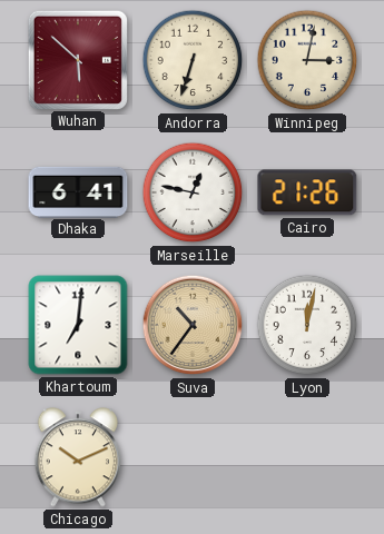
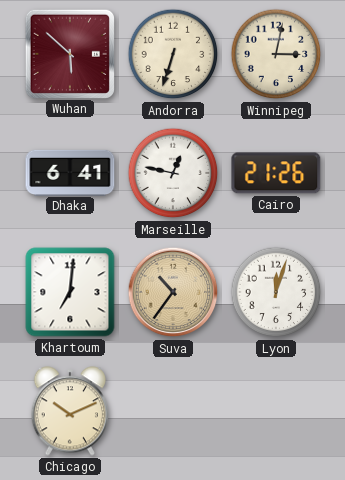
Lyon: 12:02 -> 12:03 (276, 292)
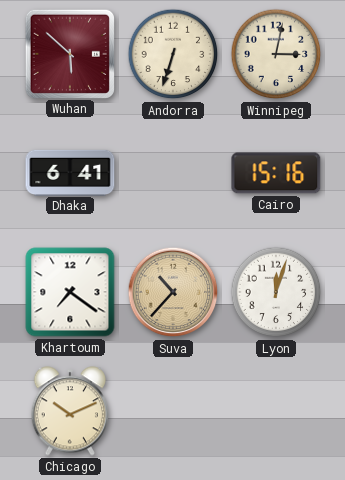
Marseille: 12:47 -> none (173, 173)
Cairo: 21:26 -> 15:16 (276, 173)
Khartoum: 7:01 -> 7:21 (70, 292)
Suva: 10:36 -> 10:37 (173, 292)
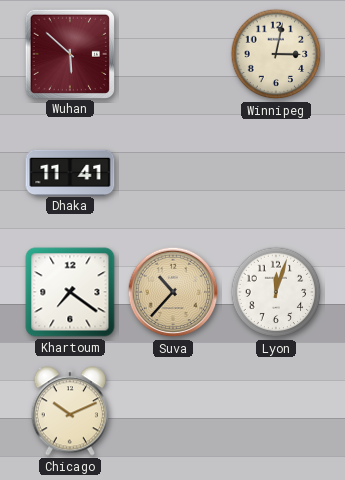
Andorra: 6:33 -> none (173, 54)
Dhaka: 6:41 -> 11:41 (70, 172)
Cairo: 15:16 -> none (276, 173)
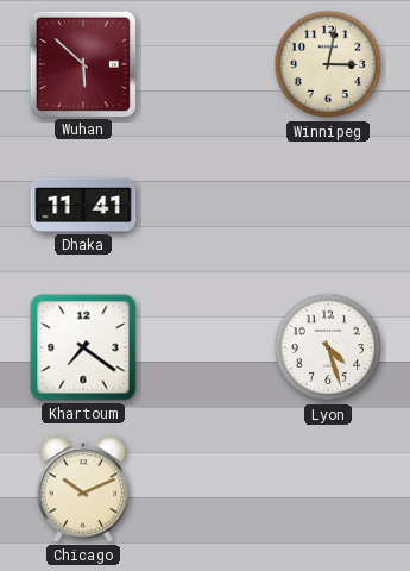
Suva: 10:37 -> none (173, 292)
Lyon: 12:03 -> 4:27 (328, 347)
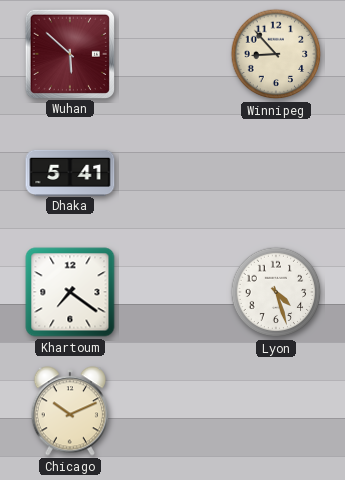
Winnipeg: 3:02 -> 8:53 (276, 54)
Dhaka: 11:41 -> 5:41 (70, 172)
